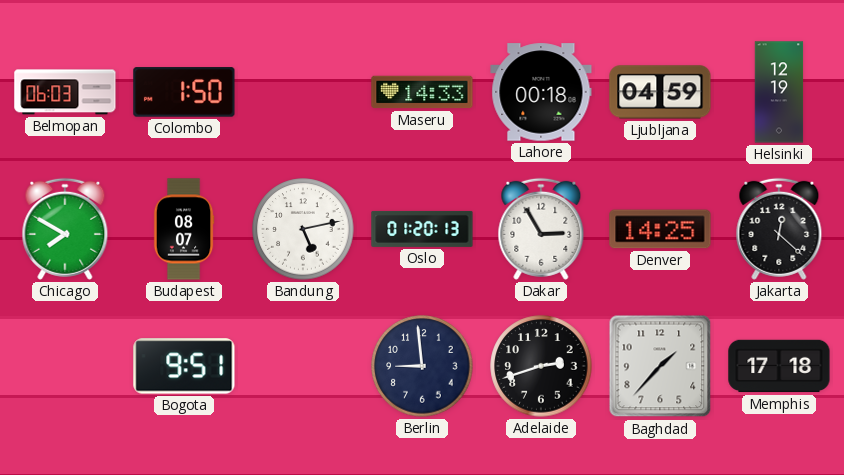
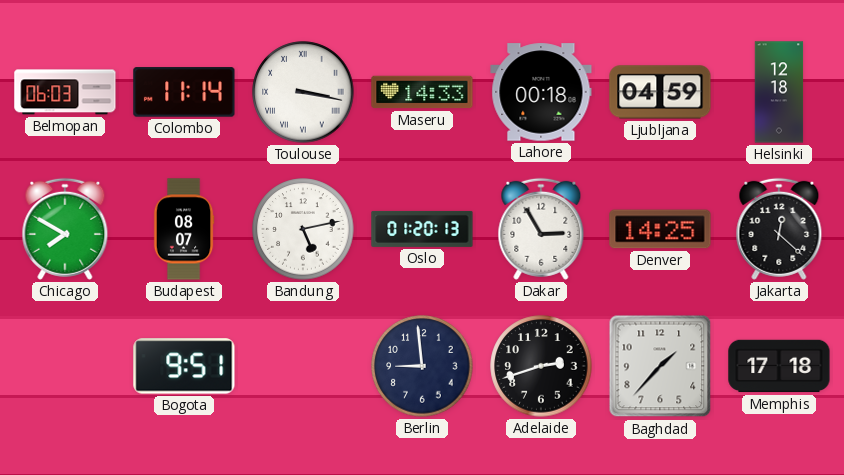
Colombo: 1:50 -> 11:14 (184, 92)
Toulouse: none -> 3:17 (303, 92)
Helsinki: 12:19 -> 12:18 (779, 92)
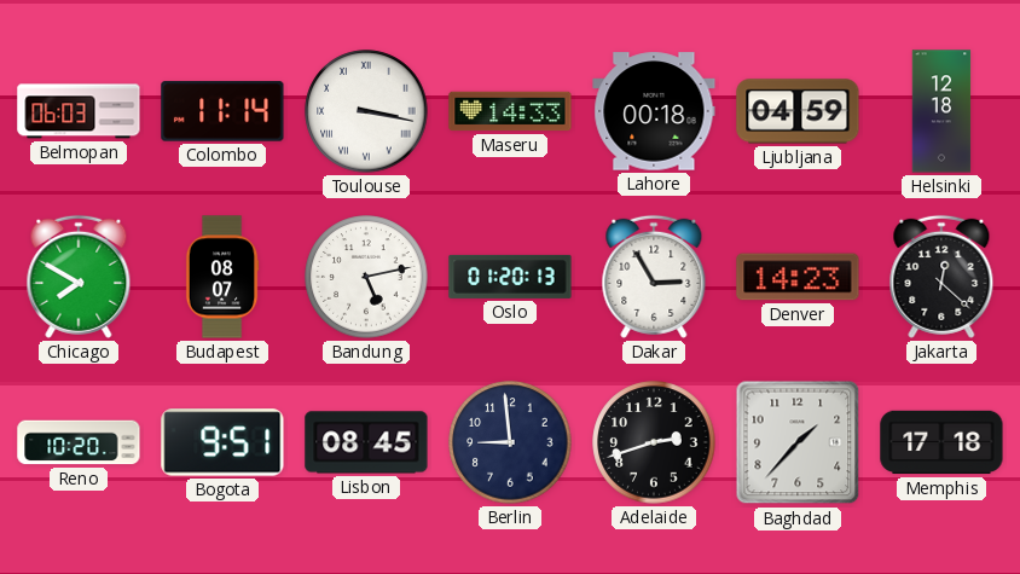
Denver: 14:25 -> 14:23 (798, 277)
Reno: none -> 10:20 (79, 442)
Lisbon: none -> 08:45 (366, 442)
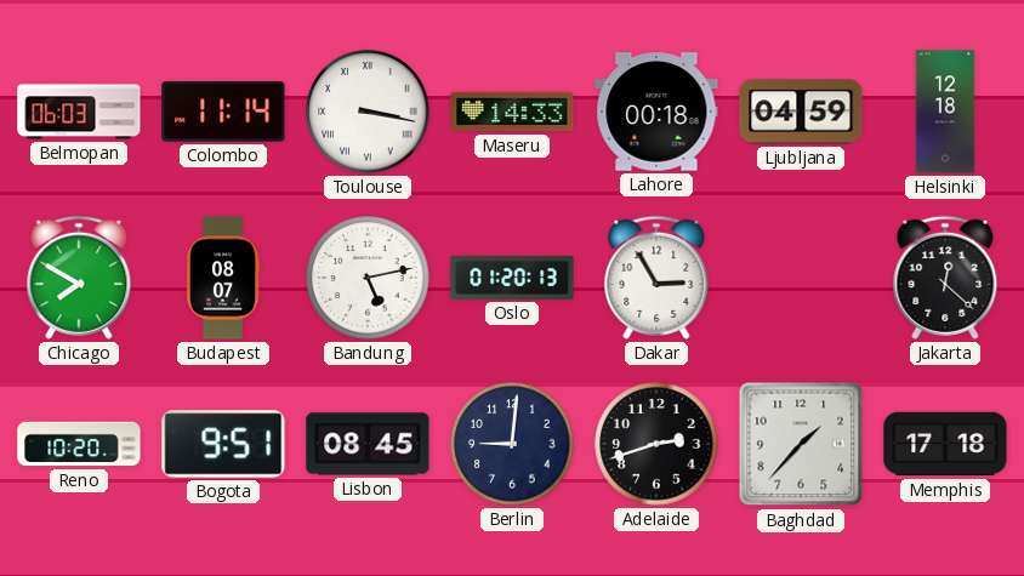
Denver: 14:23 -> none (798, 277)
Berlin: 8:59 -> 9:01 (512, 444)
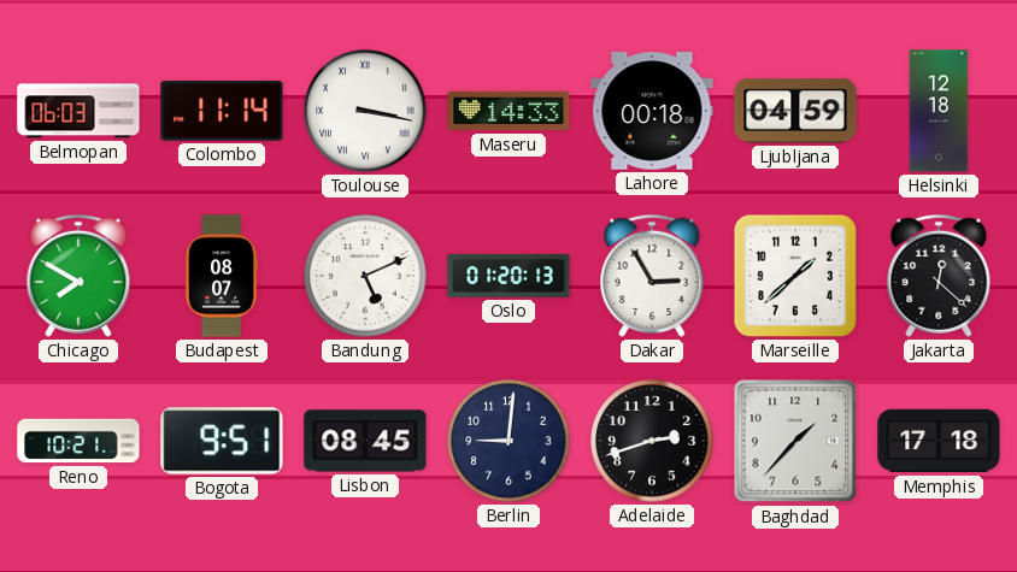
Bandung: 5:13 -> 5:11 (365, 276)
Marseille: none -> 1:38 (795, 276)
Reno: 10:20 -> 10:21 (78, 441)
